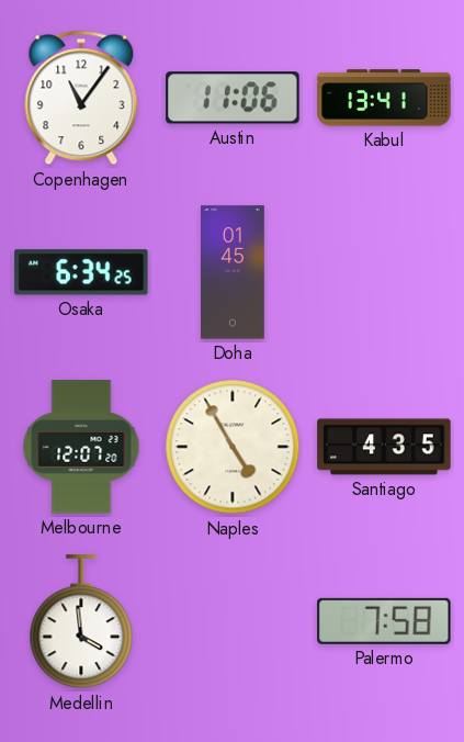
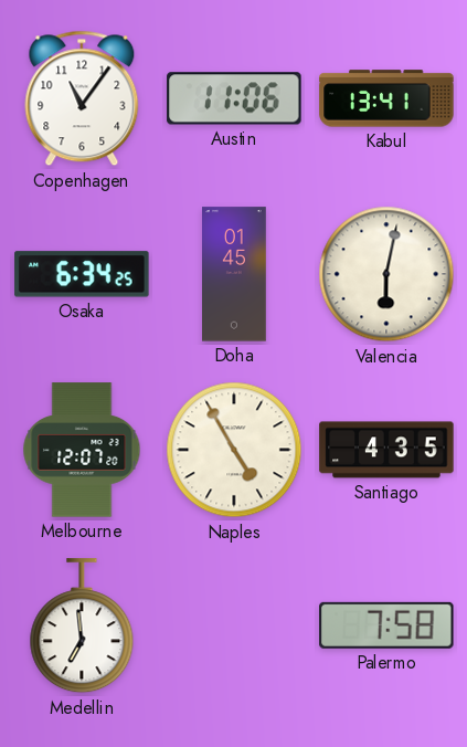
Valencia: none -> 6:02 (386, 274)
Medellin: 3:59 -> 6:59 (82, 627)
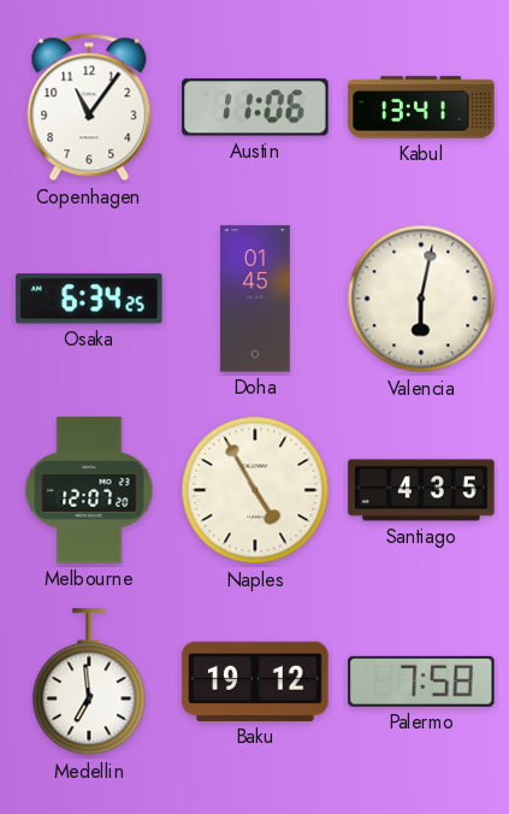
Baku: none -> 19:12 (255, 682)
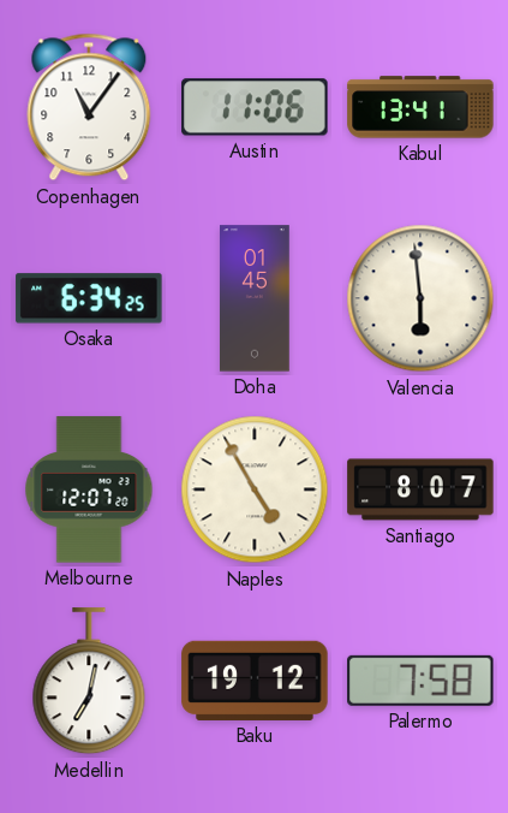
Valencia: 6:02 -> 5:59 (420, 298)
Santiago: 4:35 -> 8:07 (420, 489)
Medellin: 6:59 -> 7:02 (89, 682)
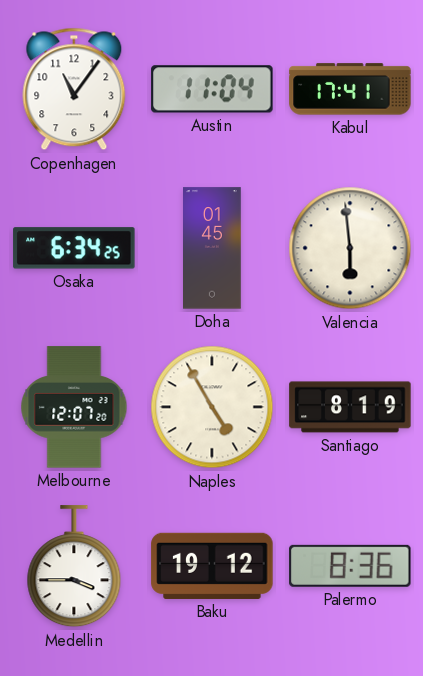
Austin: 11:06 -> 11:04 (212, 89)
Kabul: 13:41 -> 17:41 (350, 89)
Santiago: 8:07 -> 8:19 (350, 407)
Medellin: 7:02 -> 3:45 (74, 567)
Palermo: 7:58 -> 8:36 (350, 566)
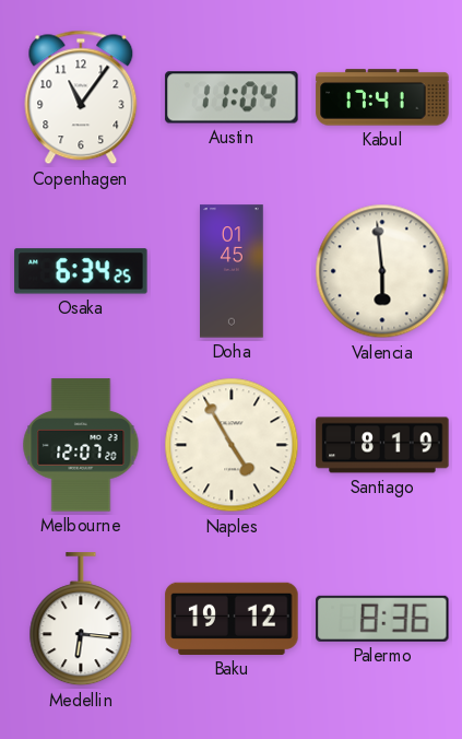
Medellin: 3:45 -> 6:16 (81, 620)
